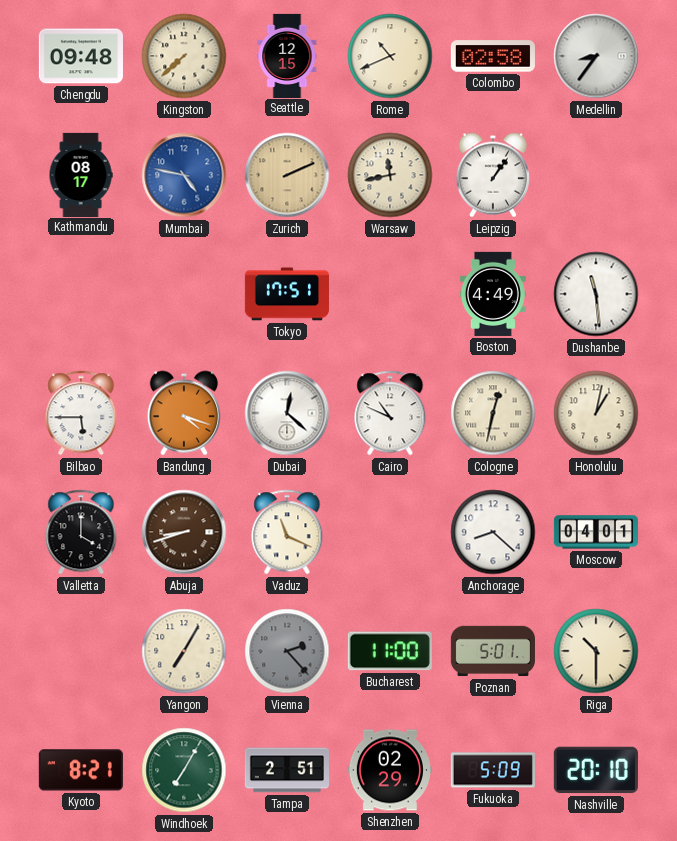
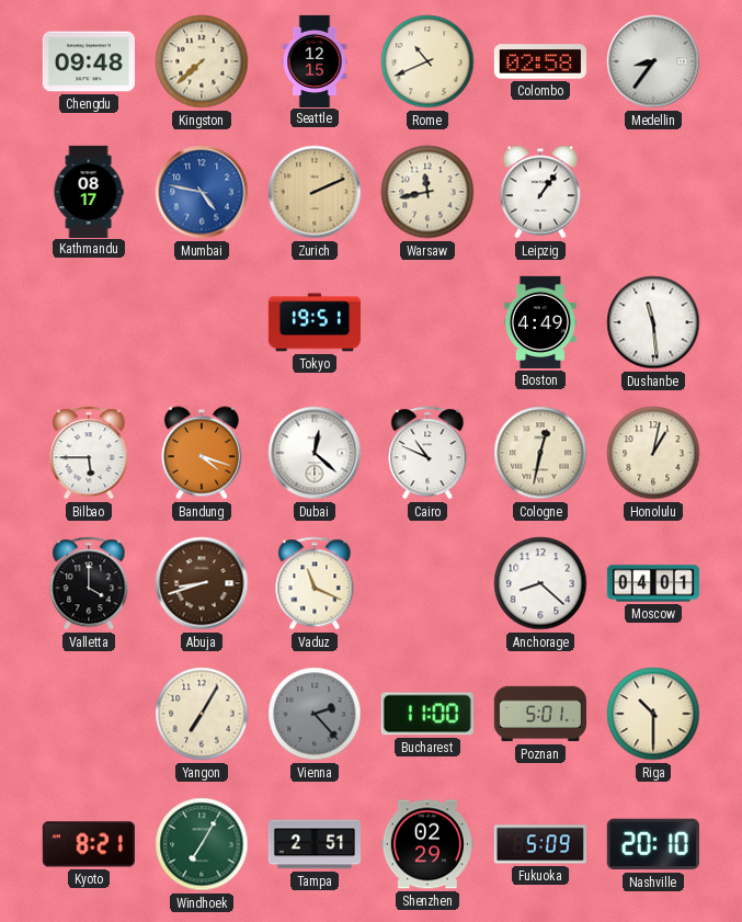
Tokyo: 17:51 -> 19:51 (315, 322)
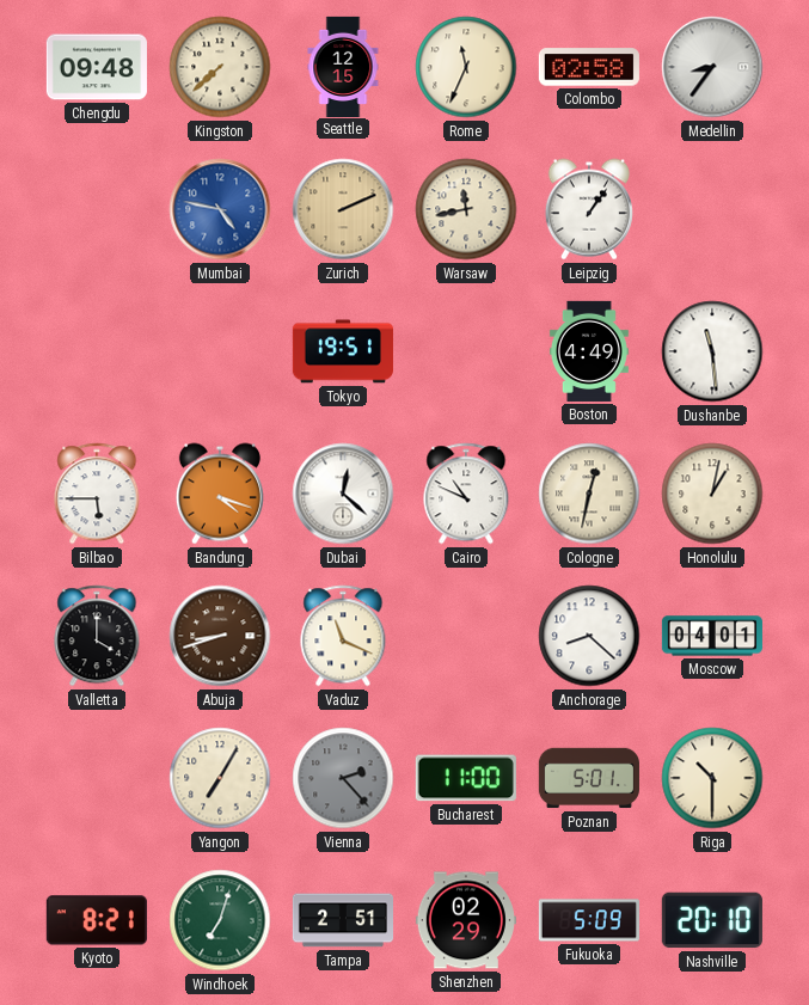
Rome: 10:41 -> 11:34 (466, 67)
Kathmandu: 08:17 -> none (89, 191)
Windhoek: 7:05 -> 7:03 (220, 920)
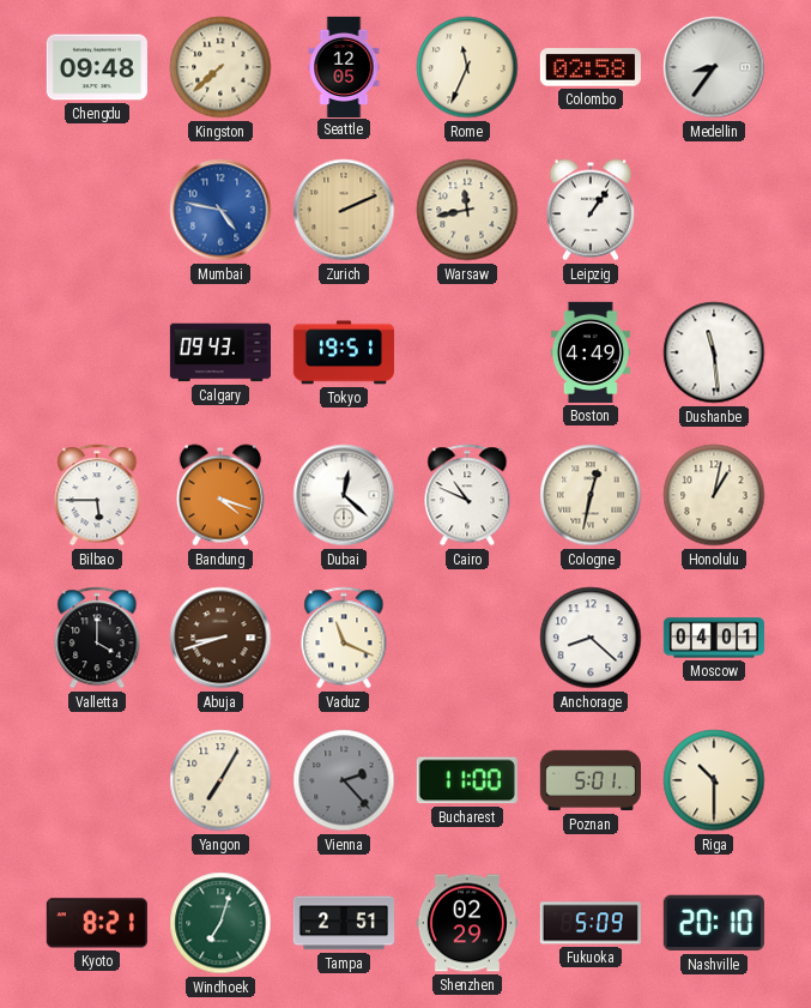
Seattle: 12:15 -> 12:05 (344, 66)
Calgary: none -> 09:43 (219, 352)
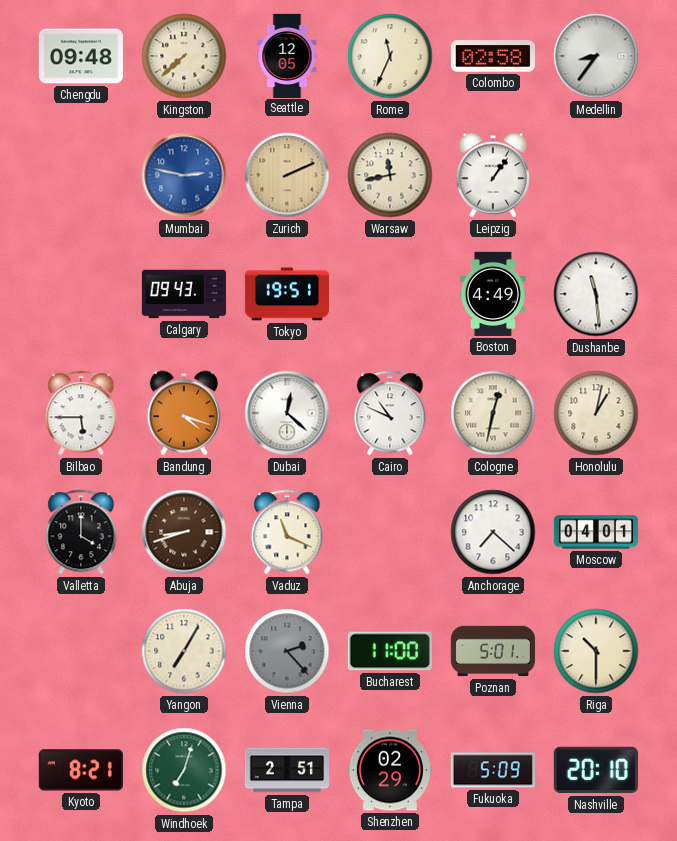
Mumbai: 4:47 -> 2:47 (184, 175)
Anchorage: 8:22 -> 7:22 (493, 532)
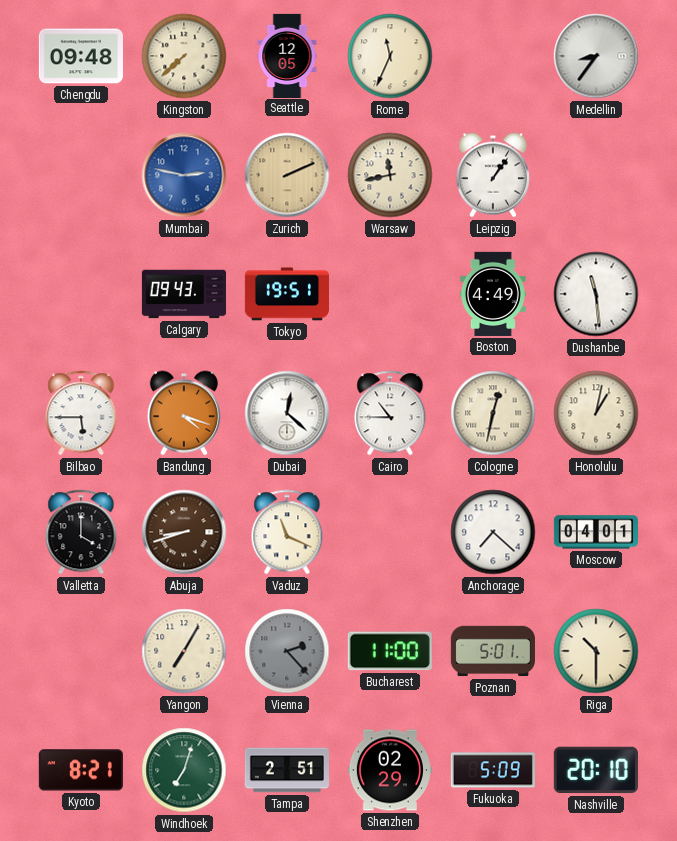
Colombo: 02:58 -> none (493, 56)
Cairo: 10:49 -> 10:45 (390, 413)
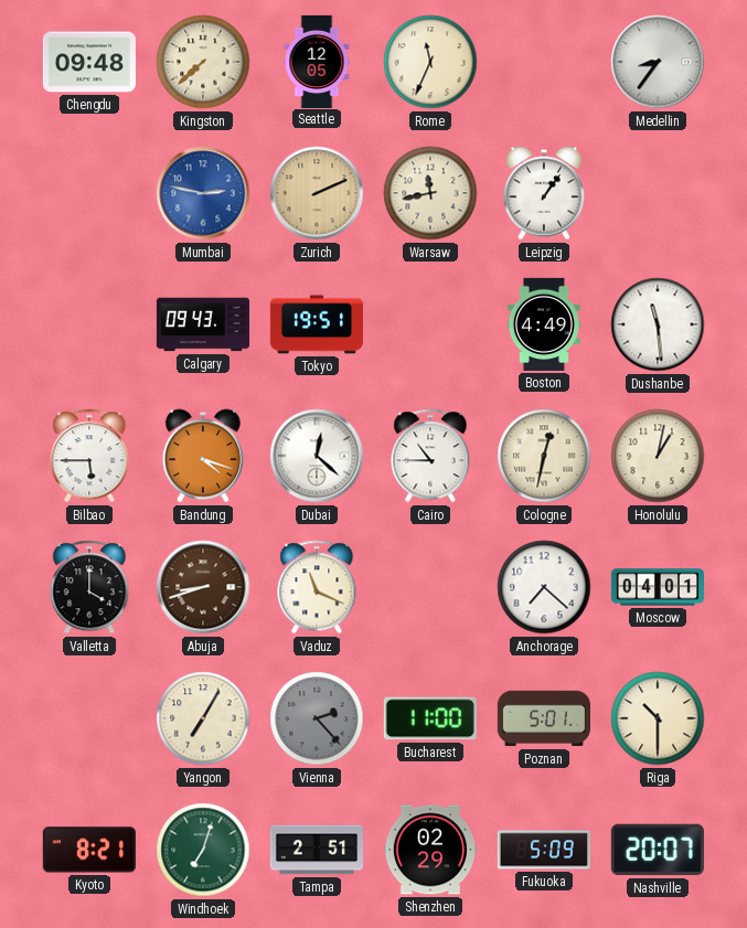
Nashville: 20:10 -> 20:07 (658, 850)
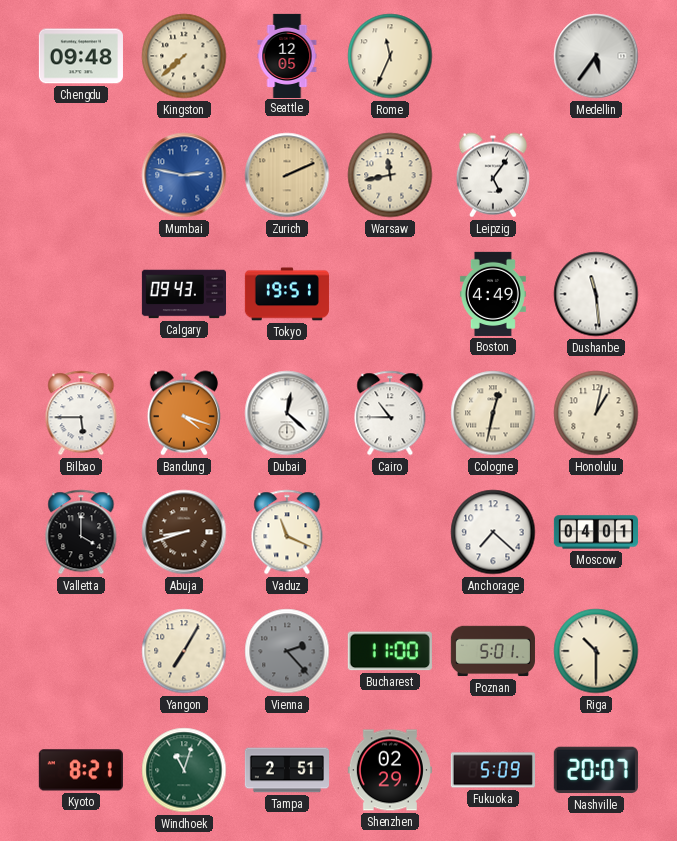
Medellin: 8:36 -> 5:36 (596, 56)
Leipzig: 1:06 -> 5:06 (493, 175)
Windhoek: 7:03 -> 11:03 (184, 770)
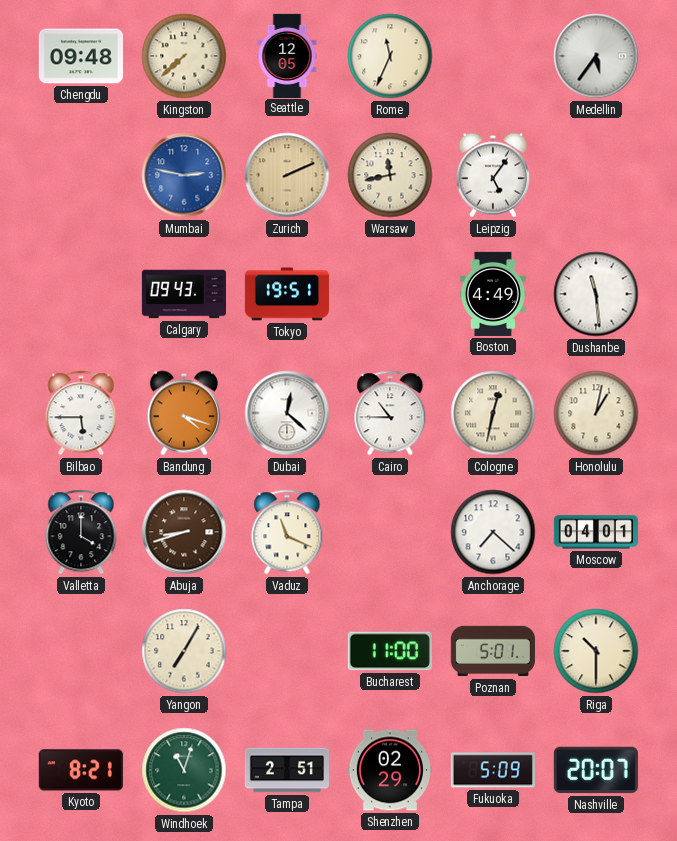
Vienna: 2:23 -> none (287, 651)
